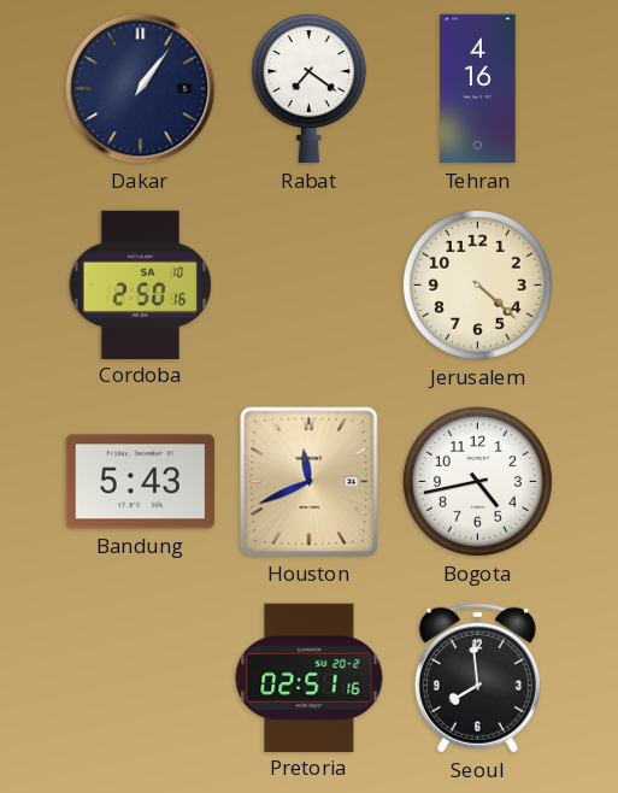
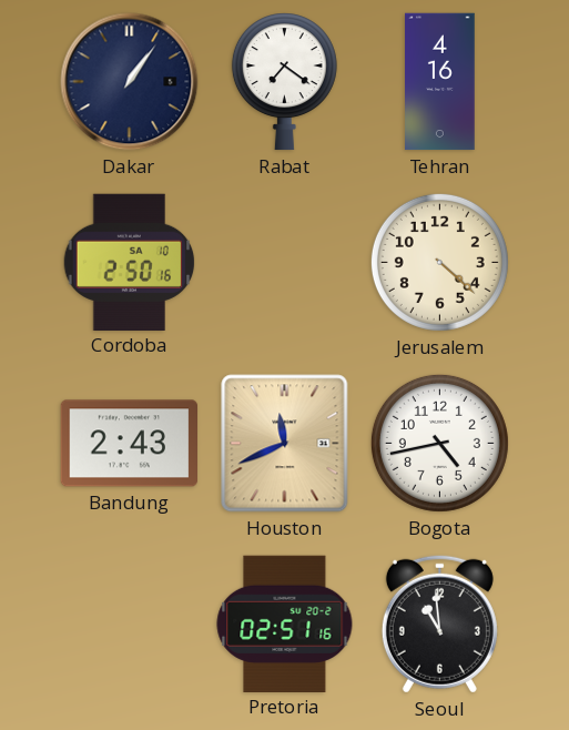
Bandung: 5:43 -> 2:43 (130, 444)
Seoul: 7:59 -> 10:59 (439, 623)
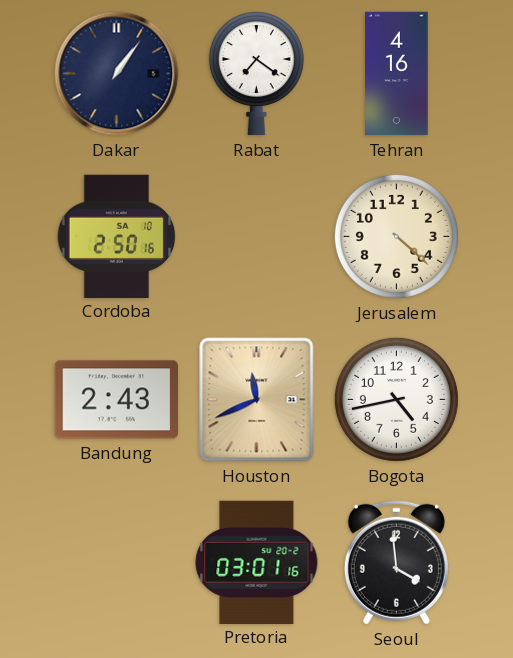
Pretoria: 02:51 -> 03:01 (257, 562)
Seoul: 10:59 -> 3:59 (396, 562)
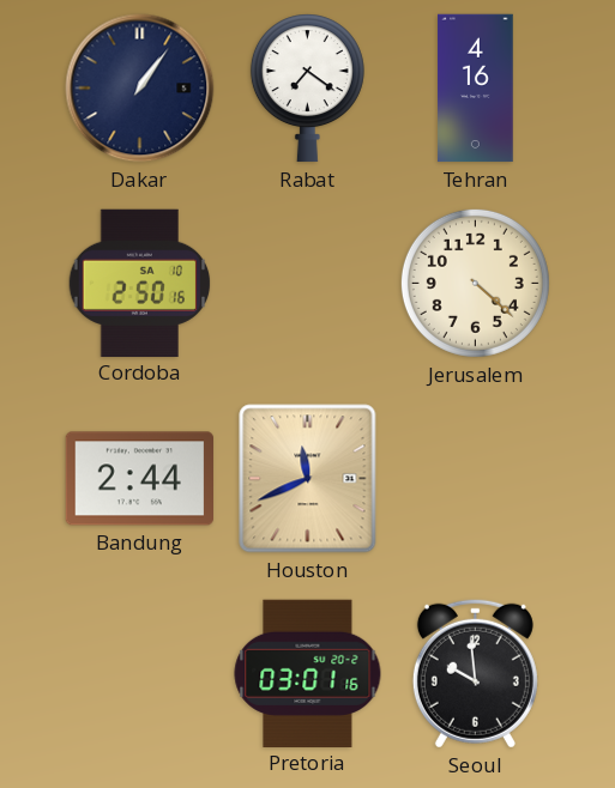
Bandung: 2:43 -> 2:44 (140, 479)
Bogota: 4:43 -> none (396, 399)
Seoul: 3:59 -> 9:59 (475, 673)
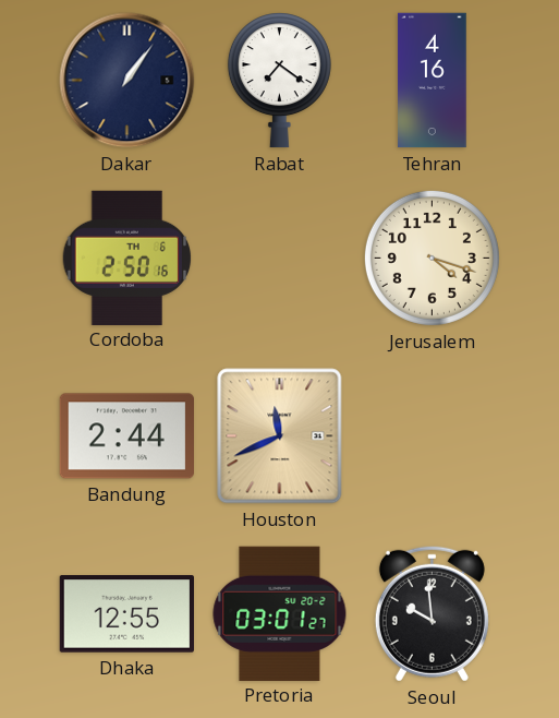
Cordoba date: SA 10 -> TH 6 (127, 258)
Jerusalem: 4:22 -> 4:18 (432, 258)
Dhaka: none -> 12:55 (126, 614)
Pretoria: 03:01:16 -> 03:01:27 (280, 613)
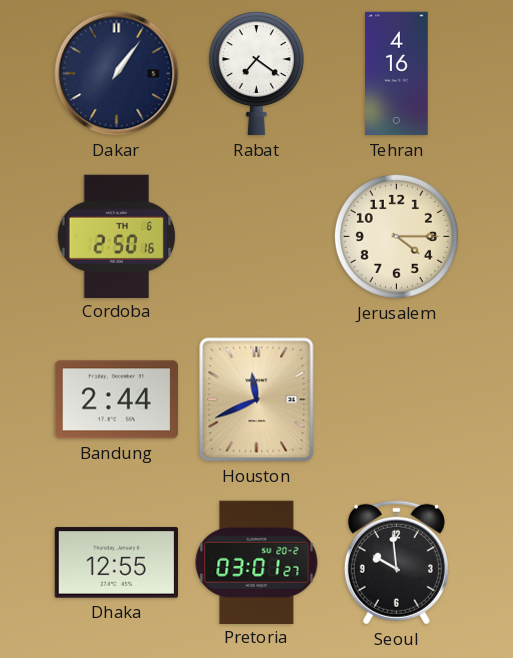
Jerusalem: 4:18 -> 4:15 (396, 236)
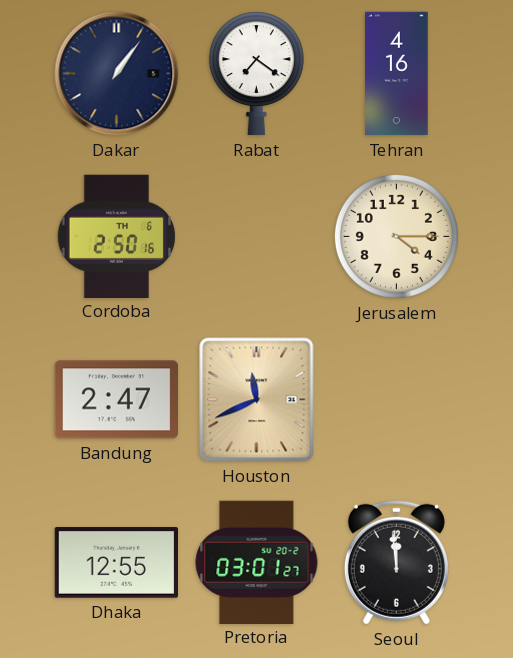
Bandung: 2:44 -> 2:47 (117, 400)
Seoul: 9:59 -> 11:59 (396, 562)
